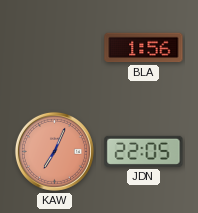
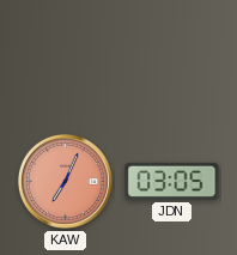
BLA: 1:56 -> none (144, 48)
JDN: 22:05 -> 03:05 (172, 181)
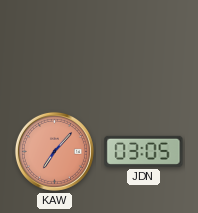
KAW: 7:04 -> 7:07 (54, 151)
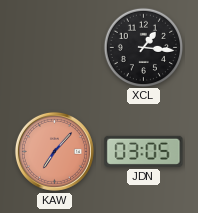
XCL: none -> 1:16 (143, 47)
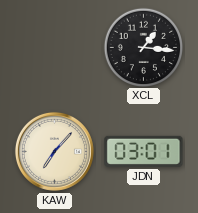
KAW dial: salmon -> cream (54, 151)
JDN: 03:05 -> 03:01 (144, 151)
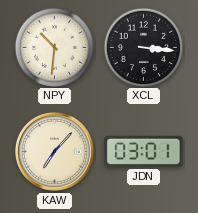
NPY: none -> 10:31 (54, 47)
XCL: 1:16 -> 3:16 (143, 47)
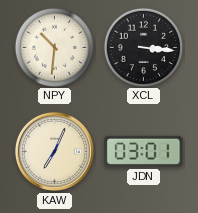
KAW: 7:07 -> 7:04 (54, 151)
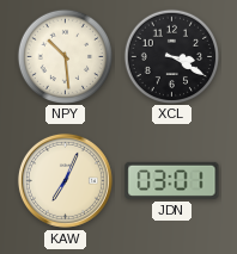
NPY: 10:31 -> 10:29 (65, 56)
XCL: 3:16 -> 3:20 (171, 56)
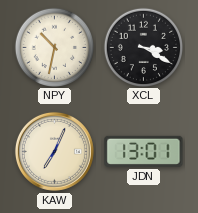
NPY: 10:29 -> 10:32 (54, 47)
JDN: 03:01 -> 13:01 (144, 151)
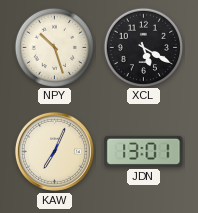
NPY: 10:32 -> 10:27 (54, 47)
XCL: 3:20 -> 5:20 (143, 47)
